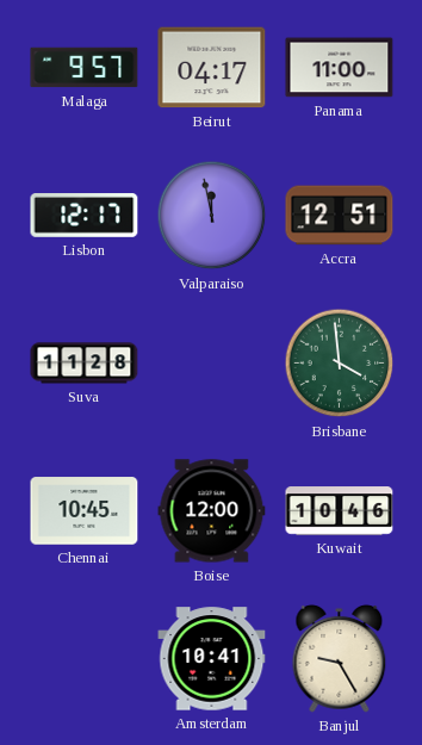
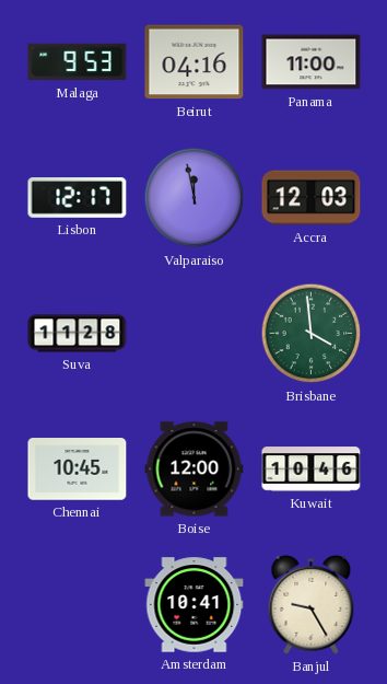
Malaga: 9:57 -> 9:53 (78, 62)
Beirut: 04:17 -> 04:16 (195, 62)
Accra: 12:51 -> 12:03 (312, 198)
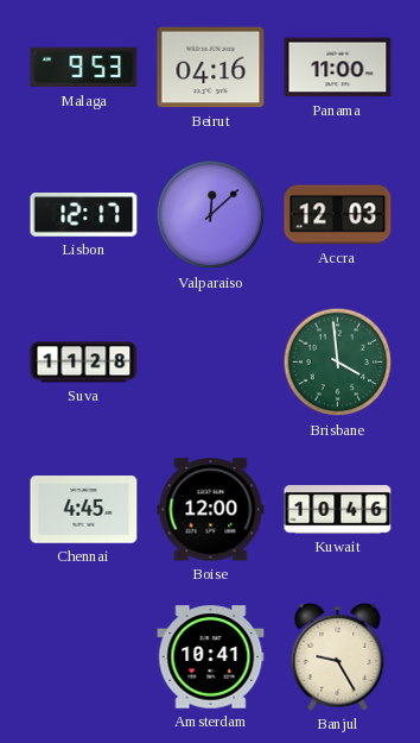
Valparaiso: 11:58 -> 12:08 (211, 215)
Chennai: 10:45 -> 4:45 (84, 510)
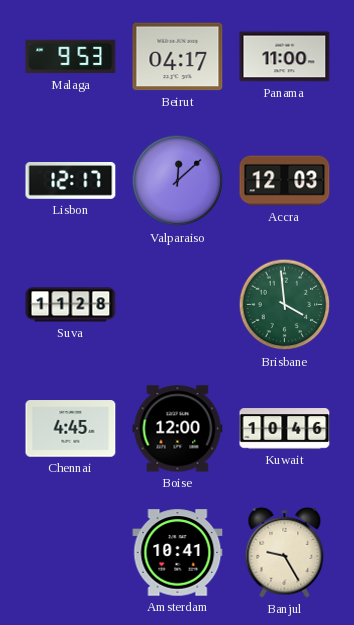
Beirut: 04:16 -> 04:17 (178, 57)
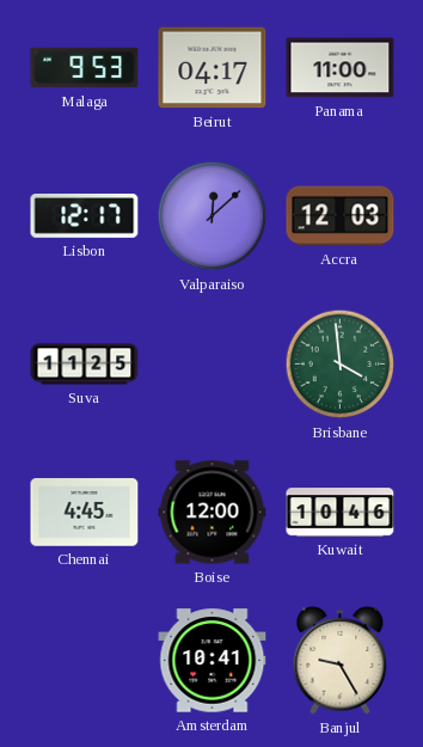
Suva: 11:28 -> 11:25 (85, 365)
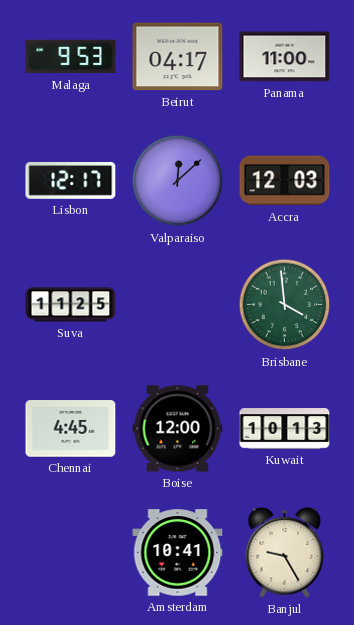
Kuwait: 10:46 -> 10:13 (285, 429)
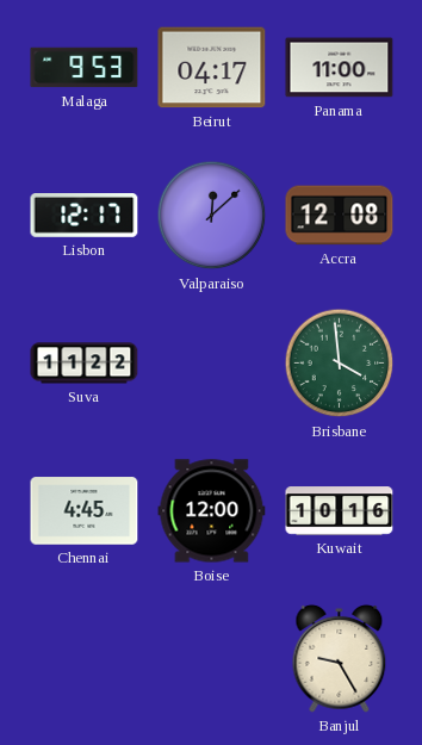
Accra: 12:03 -> 12:08 (340, 216)
Suva: 11:25 -> 11:22 (85, 364)
Kuwait: 10:13 -> 10:16 (340, 511)
Amsterdam: 10:41 -> none (178, 553)
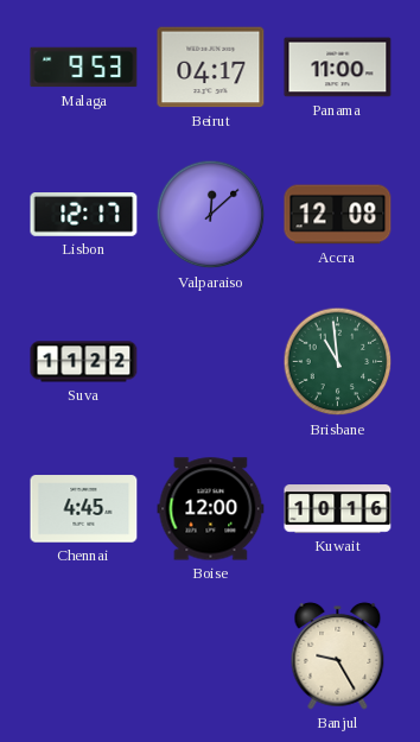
Brisbane: 3:59 -> 10:59 (338, 362)
